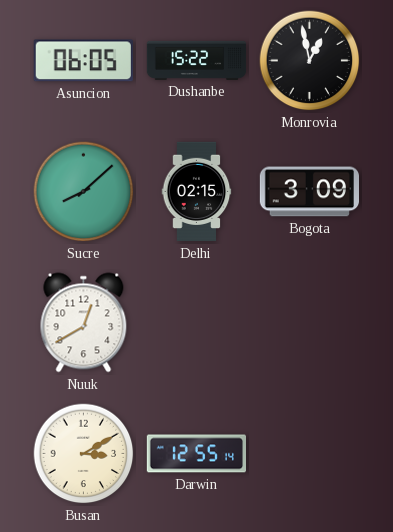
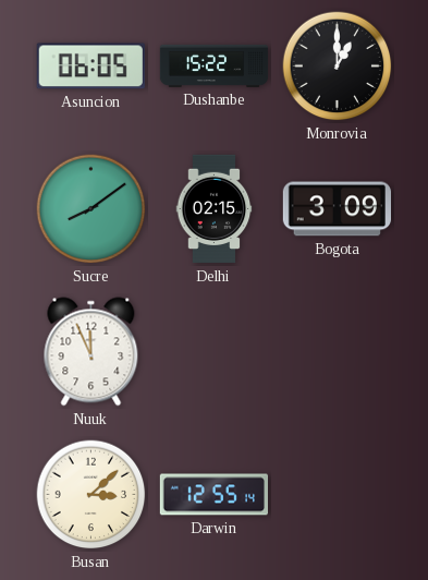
Monrovia: 12:58 -> 1:00 (338, 67)
Sucre: 8:08 -> 8:09 (91, 209)
Nuuk: 12:40 -> 11:56 (91, 352)
Busan: 3:10 -> 3:08 (91, 495)
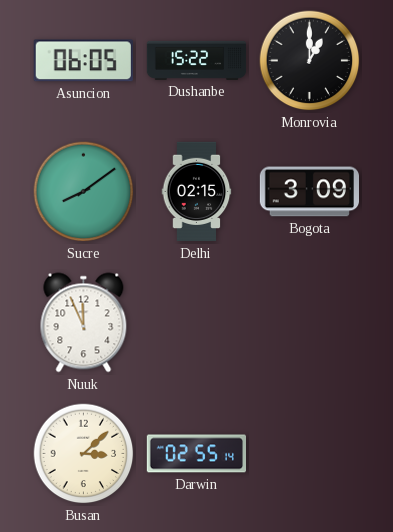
Darwin: 12:55 -> 02:55 (196, 454)
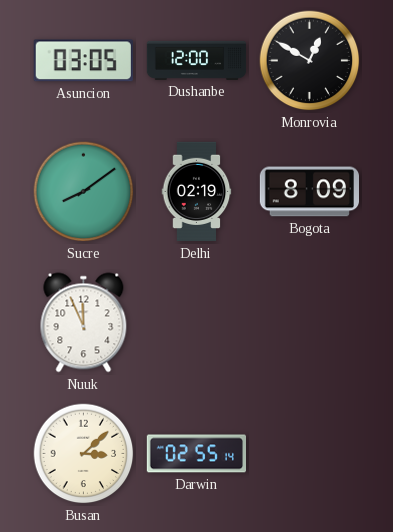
Asuncion: 06:05 -> 03:05 (83, 61)
Dushanbe: 15:22 -> 12:00 (197, 60)
Monrovia: 1:00 -> 12:50 (310, 61)
Delhi: 02:15 -> 02:19 (197, 192)
Bogota: 3:09 -> 8:09 (309, 192)
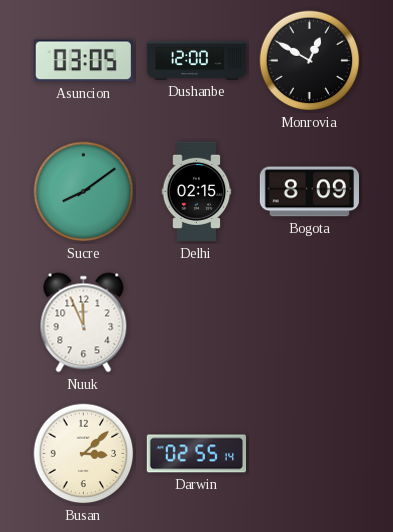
Delhi: 02:19 -> 02:15 (197, 192)
